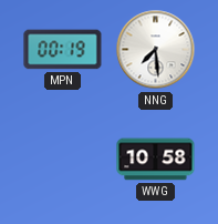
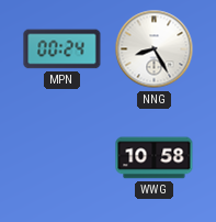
MPN: 00:19 -> 00:24 (62, 49)
NNG: 7:29 -> 8:25 (155, 49)
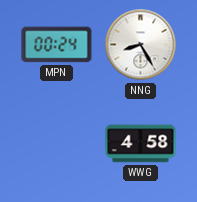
WWG: 10:58 -> 4:58 (141, 144)
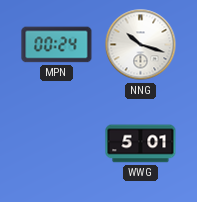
NNG: 8:25 -> 10:18 (141, 45)
WWG: 4:58 -> 5:01 (141, 144)
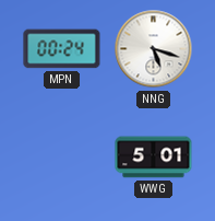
NNG: 10:18 -> 5:18 (154, 49)
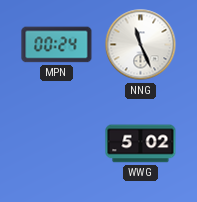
NNG: 5:18 -> 11:26 (141, 45)
WWG: 5:01 -> 5:02 (141, 144)
